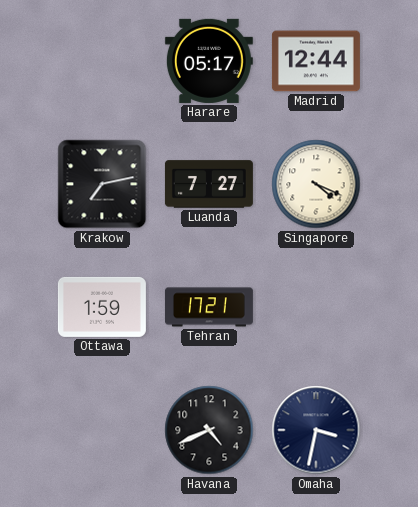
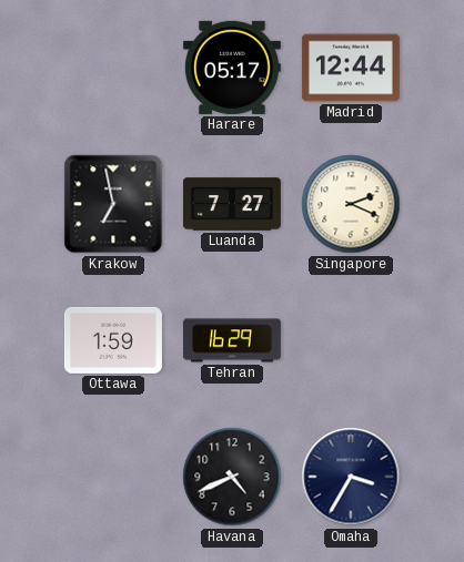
Krakow: 7:13 -> 6:58 (113, 204)
Singapore: 4:19 -> 2:19 (351, 204)
Tehran: 17:21 -> 16:29 (232, 340)
Omaha: 3:32 -> 3:35 (351, 477)
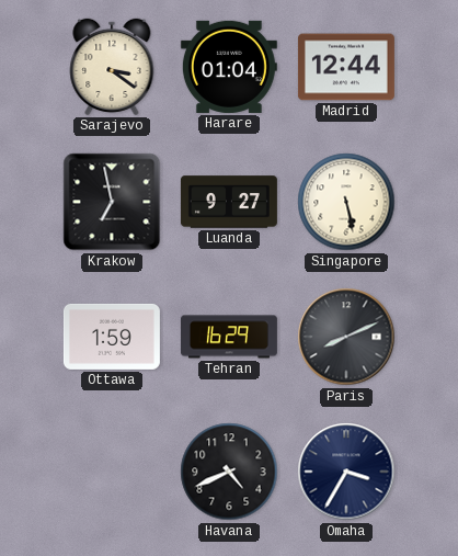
Sarajevo: none -> 3:21 (112, 67)
Harare: 05:17 -> 01:04 (229, 67)
Luanda: 7:27 -> 9:27 (229, 202)
Singapore: 2:19 -> 5:28 (346, 202)
Paris: none -> 8:11 (346, 337)
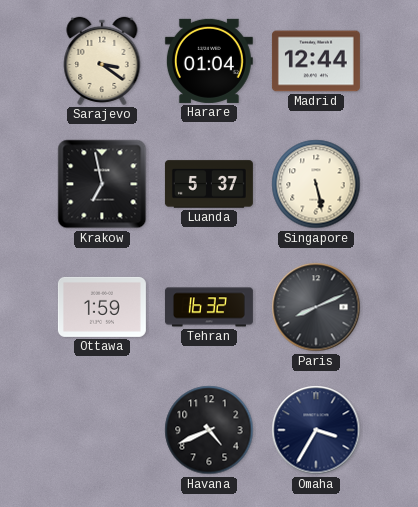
Luanda: 9:27 -> 5:37 (209, 184)
Tehran: 16:29 -> 16:32 (209, 307)
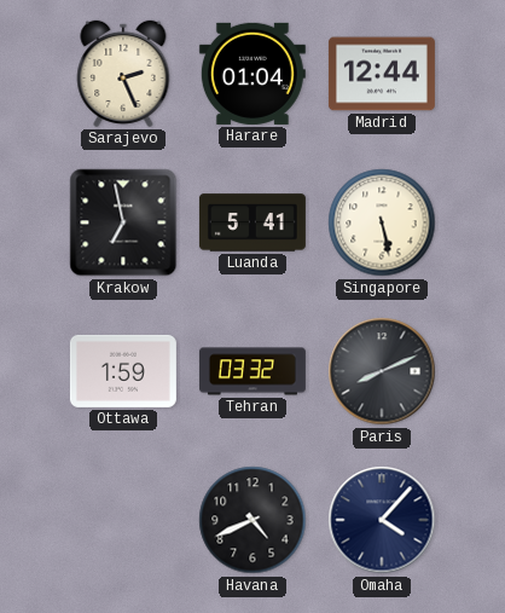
Sarajevo: 3:21 -> 2:26 (123, 74)
Luanda: 5:37 -> 5:41 (252, 222)
Tehran: 16:32 -> 03:32 (252, 371)
Omaha: 3:35 -> 4:07 (382, 520)
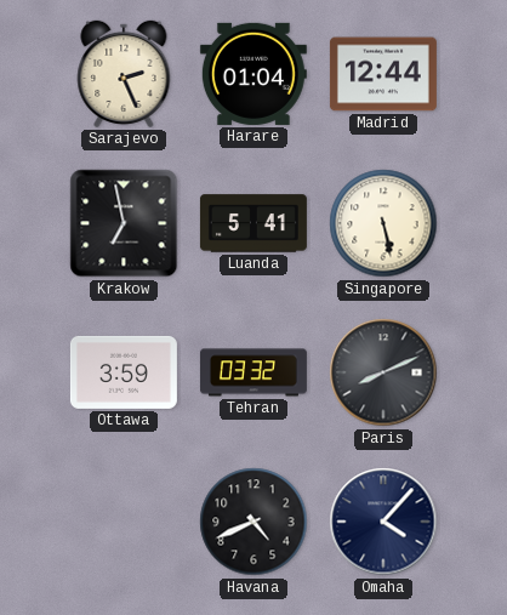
Ottawa: 1:59 -> 3:59 (124, 372)
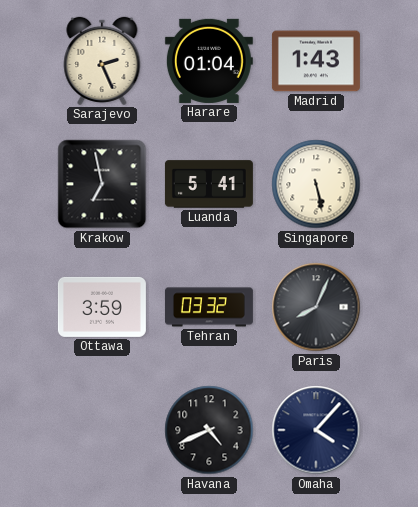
Madrid: 12:44 -> 1:43 (316, 61)
Paris: 8:11 -> 8:04 (316, 307)
